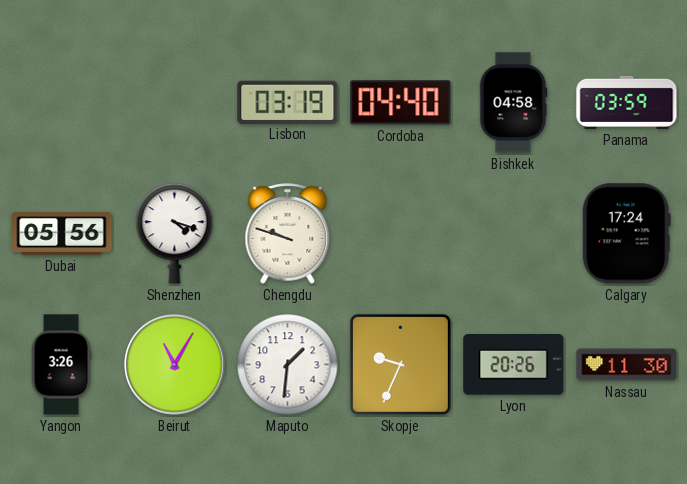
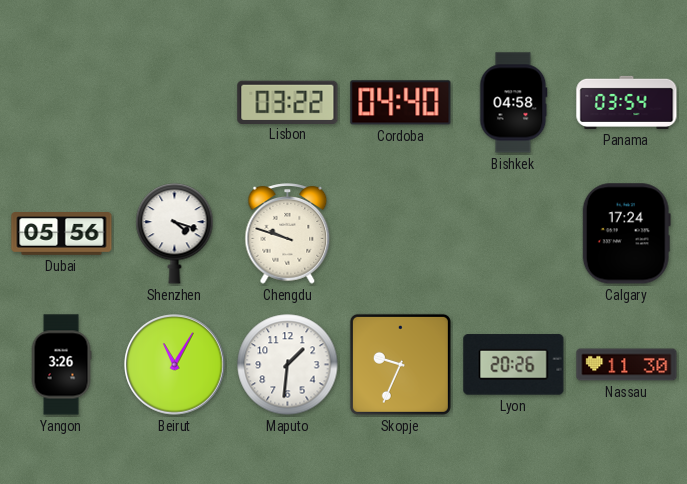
Lisbon: 03:19 -> 03:22 (288, 102)
Panama: 03:59 -> 03:54 (627, 102)
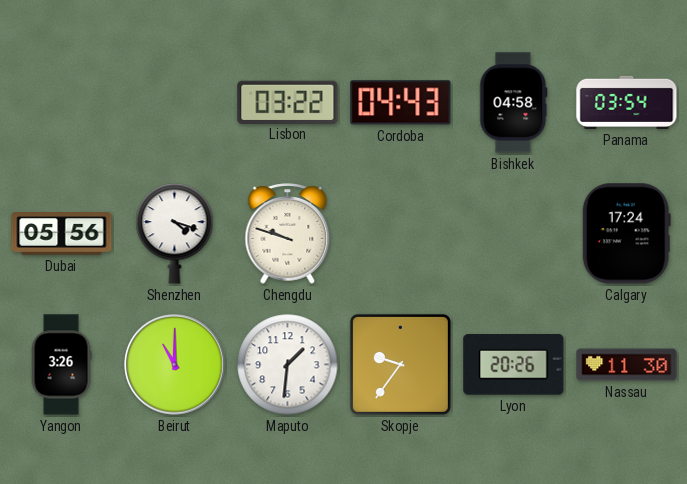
Cordoba: 04:40 -> 04:43 (401, 103)
Beirut: 11:05 -> 11:00 (175, 365)
Skopje: 9:34 -> 9:36 (400, 364)
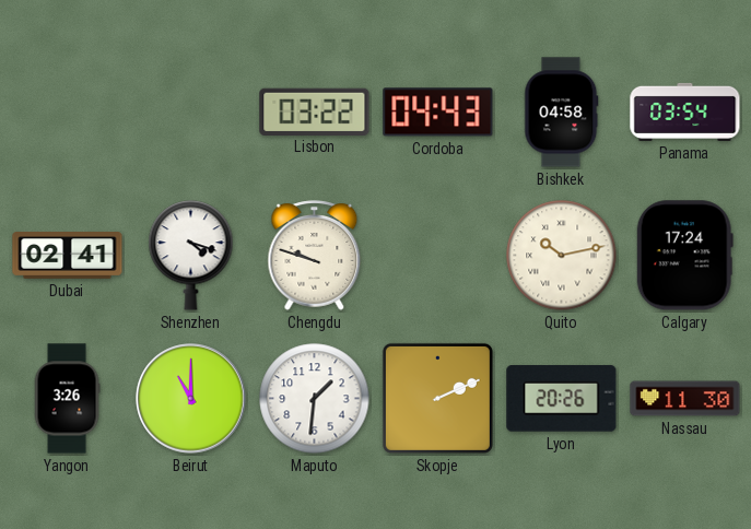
Dubai: 05:56 -> 02:41 (68, 256)
Quito: none -> 10:13 (562, 256)
Skopje: 9:36 -> 2:11 (437, 398)
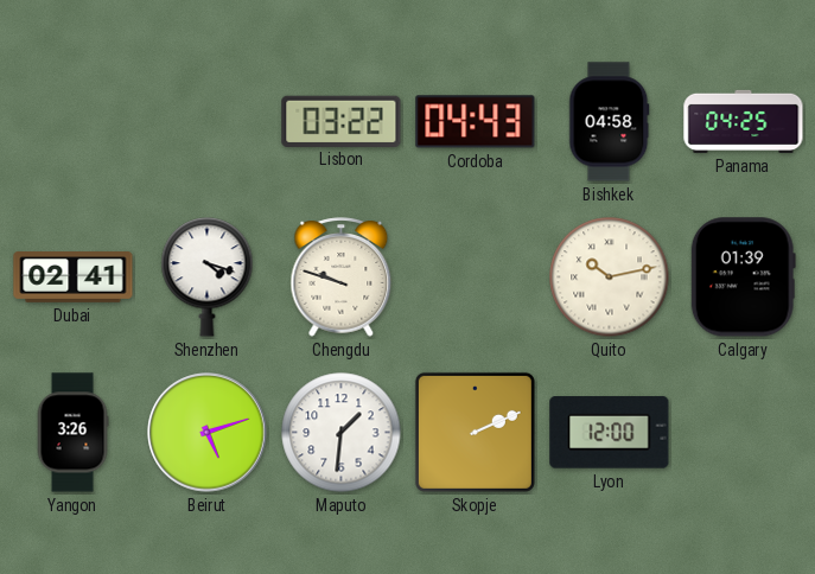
Panama: 03:54 -> 04:25 (744, 121)
Calgary: 17:24 -> 01:39 (743, 278)
Beirut: 11:00 -> 5:12 (208, 433)
Lyon: 20:26 -> 12:00 (610, 433)
Nassau: 11:30 -> none (685, 399)
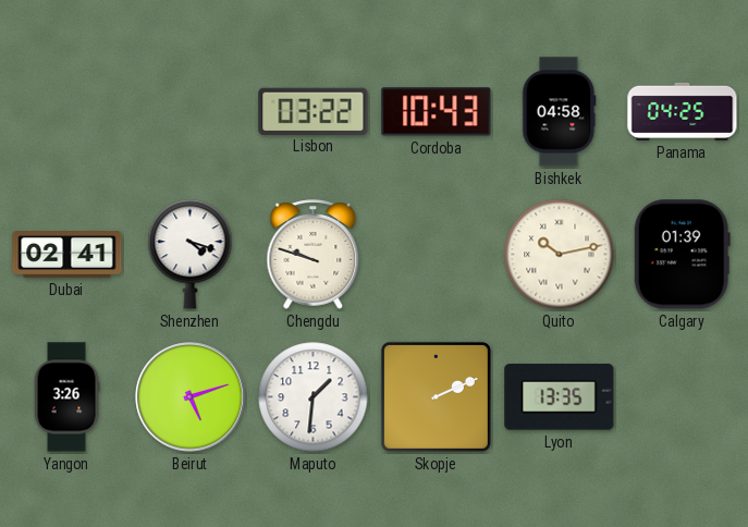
Cordoba: 04:43 -> 10:43 (437, 112)
Lyon: 12:00 -> 13:35 (560, 397)
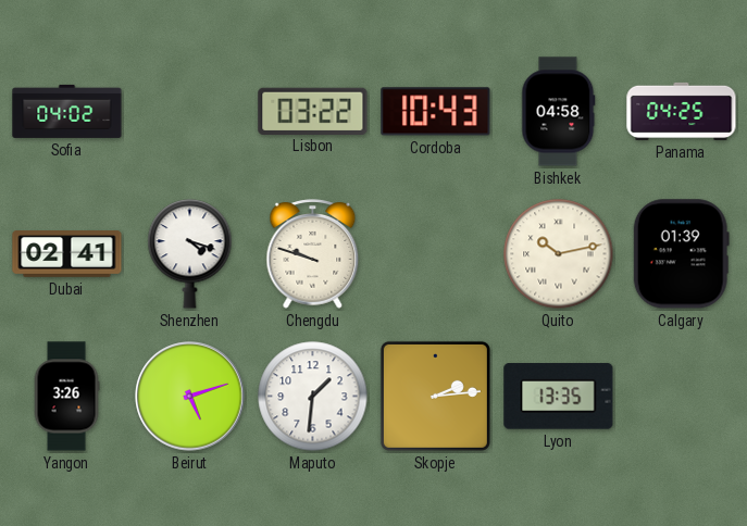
Sofia: none -> 04:02 (67, 111)
Skopje: 2:11 -> 2:14 (435, 396)
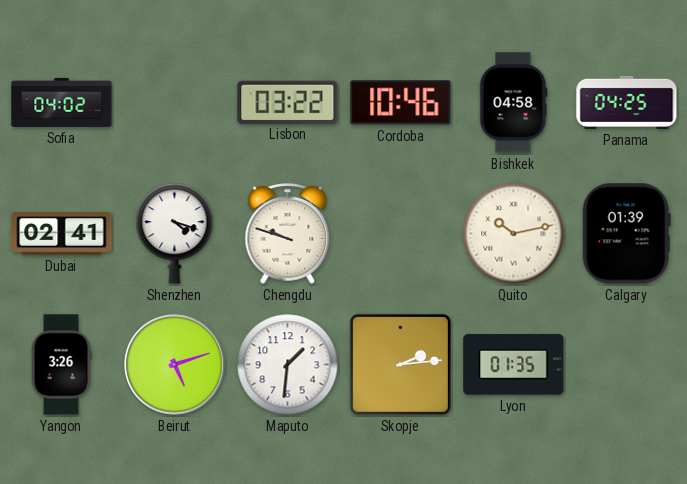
Cordoba: 10:43 -> 10:46 (401, 103)
Lyon: 13:35 -> 01:35 (514, 365)
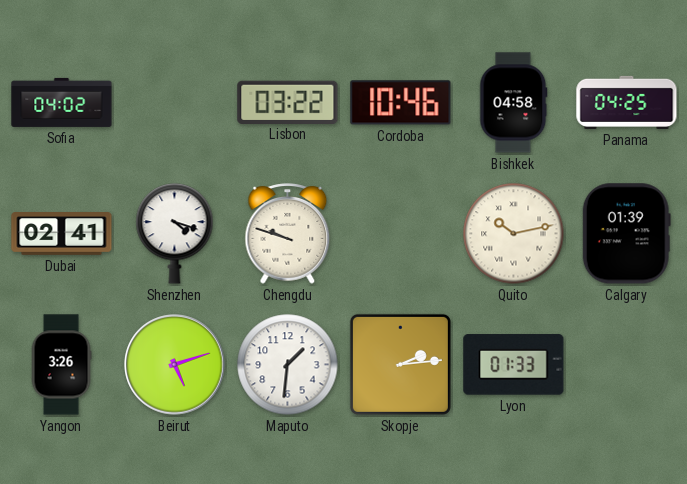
Lyon: 01:35 -> 01:33 (514, 365)
